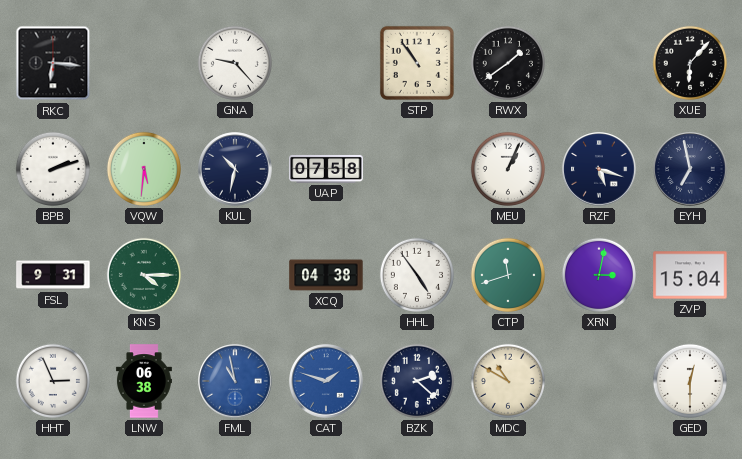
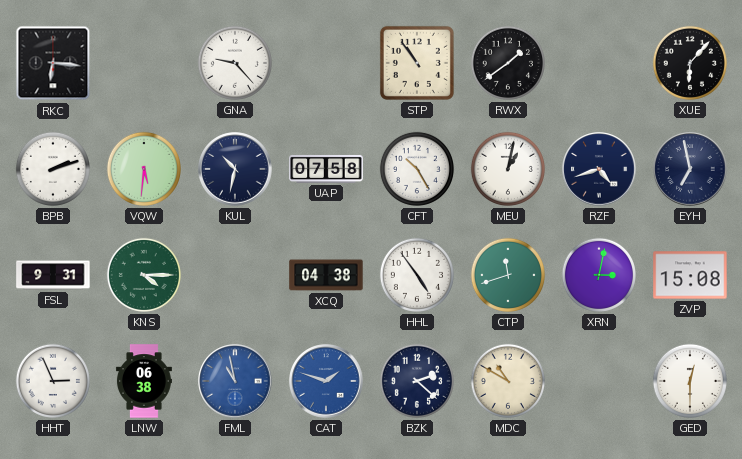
CFT: none -> 10:25 (417, 169)
MEU: 1:04 -> 1:02 (508, 169)
RZF: 5:18 -> 4:42 (599, 169)
ZVP: 15:04 -> 15:08 (690, 275)
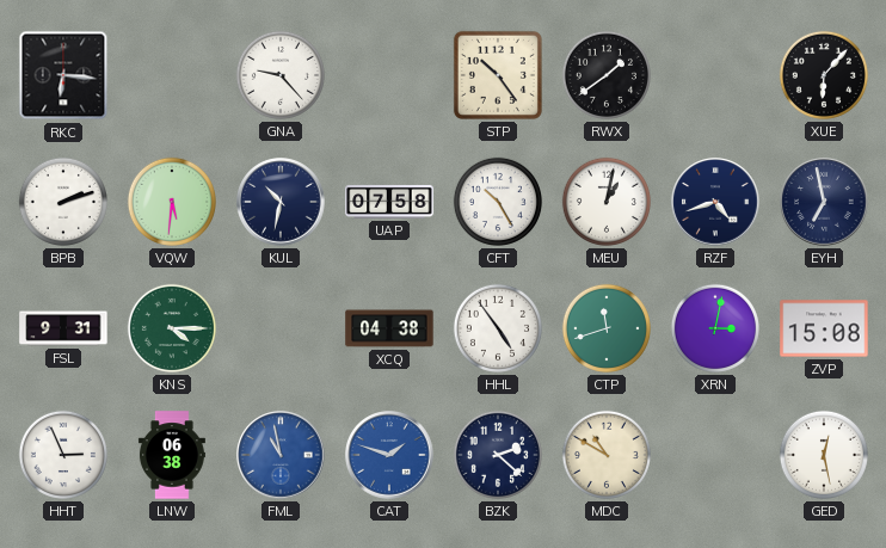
STP: 10:54 -> 10:24 (498, 75)
GED: 12:30 -> 12:28 (824, 455)
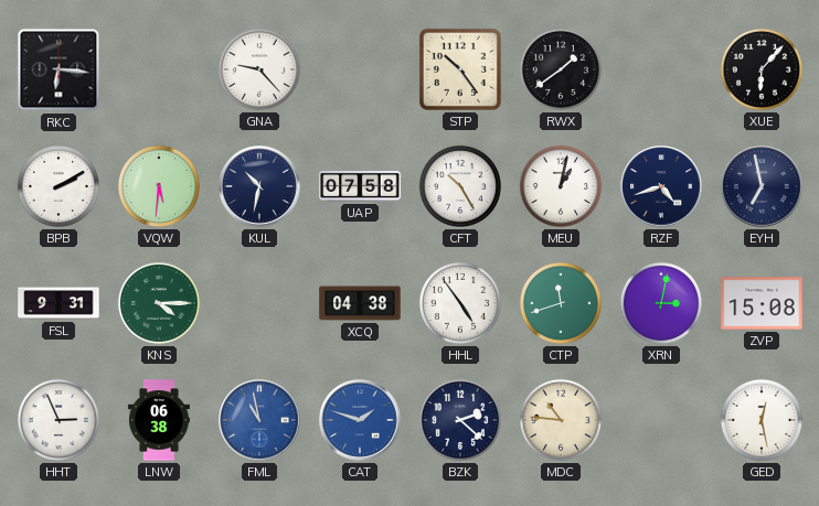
BPB: 2:12 -> 2:10 (59, 186)
MDC: 10:50 -> 10:46 (561, 420)
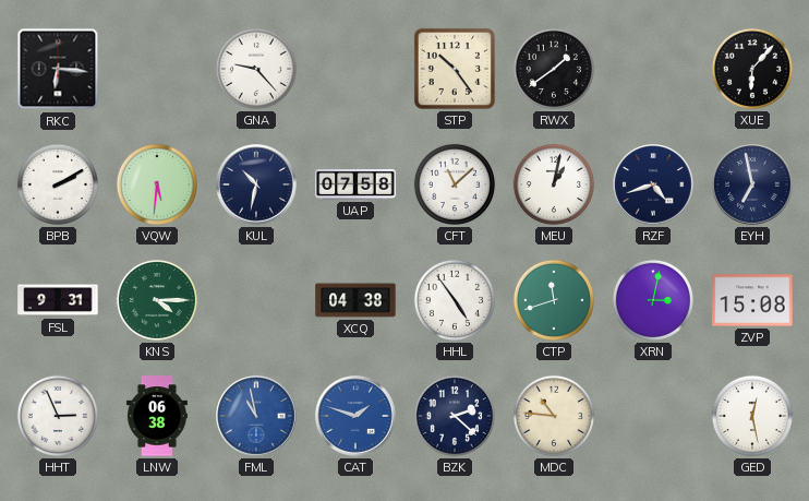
CFT: 10:25 -> 11:08 (455, 184)
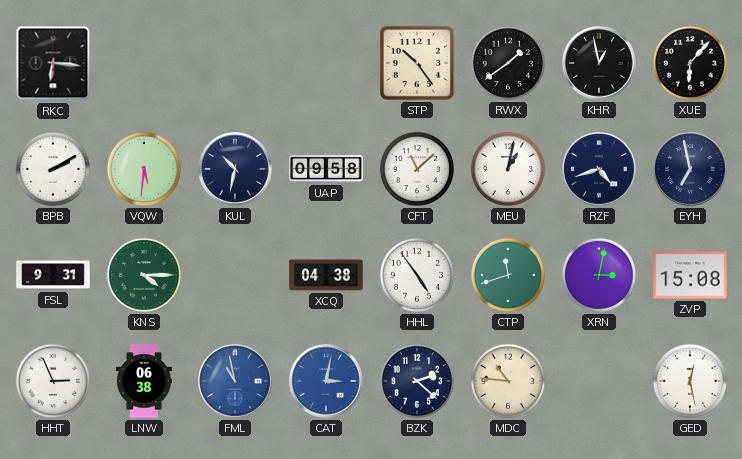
GNA: 9:23 -> none (256, 69)
KHR: none -> 12:58 (599, 63)
UAP: 07:58 -> 09:58 (326, 169)
CAT: 1:48 -> 3:02 (326, 381)
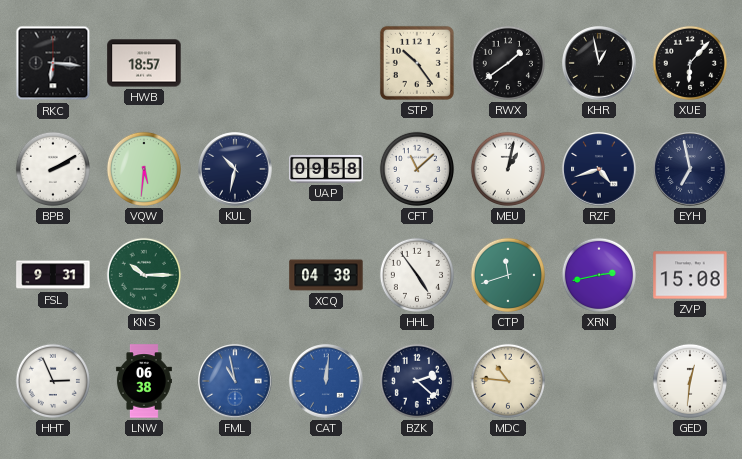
HWB: none -> 18:57 (144, 63)
KNS: 4:15 -> 10:15 (144, 275)
XRN: 3:02 -> 2:43 (599, 275)
CAT: 3:02 -> 12:01 (326, 381)
GED: 12:28 -> 12:31 (690, 381)
